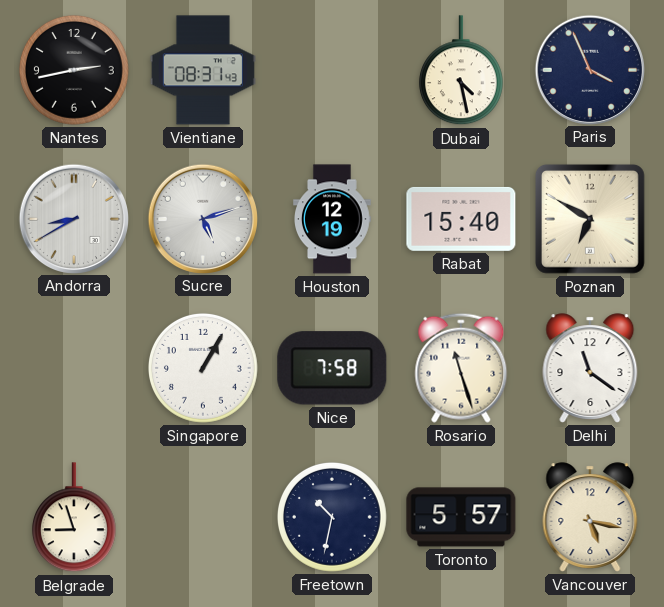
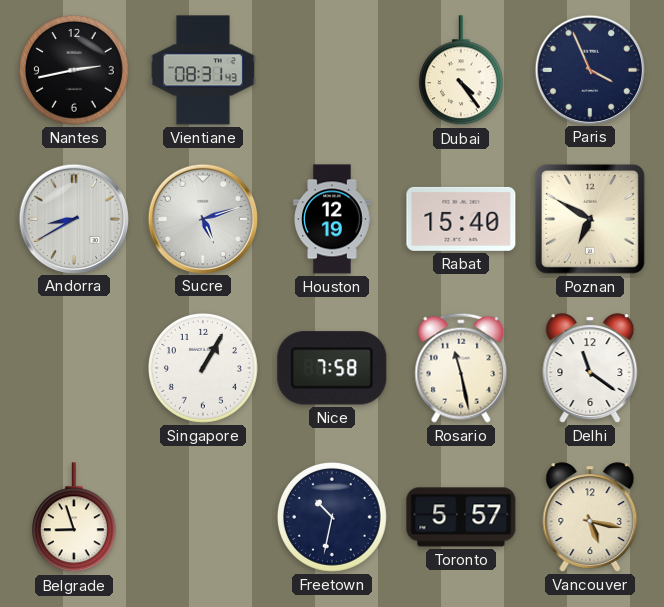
Dubai: 4:28 -> 4:24 (461, 71)
Rosario: 11:27 -> 11:28 (461, 368)
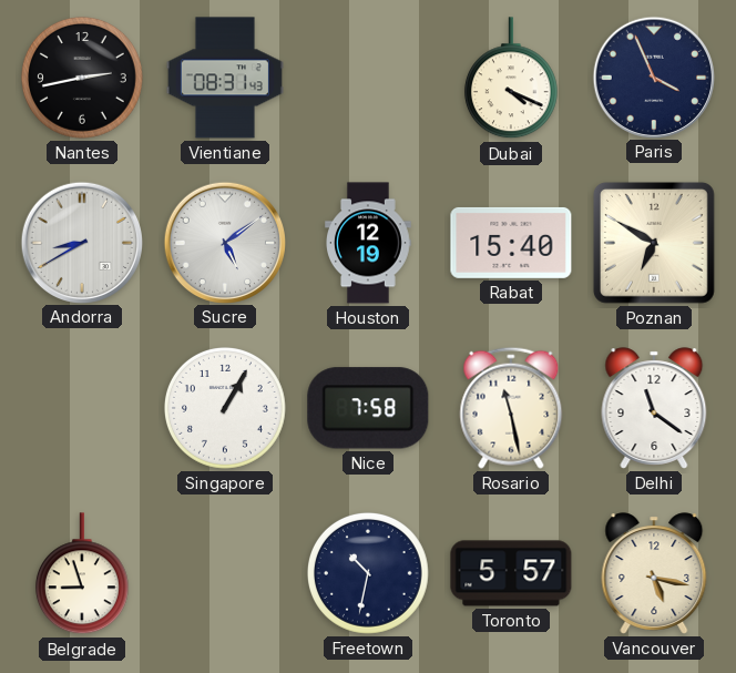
Dubai: 4:24 -> 4:19 (511, 79)
Sucre: 5:12 -> 5:09 (224, 242)
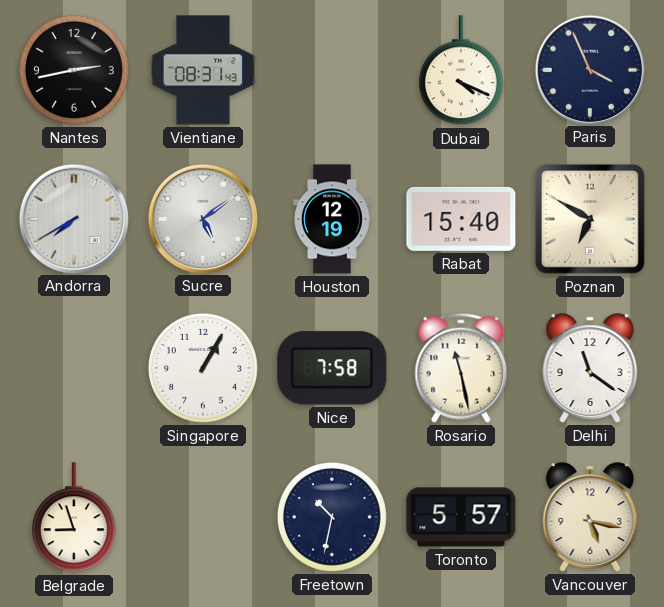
Andorra: 8:40 -> 7:40 (73, 218)
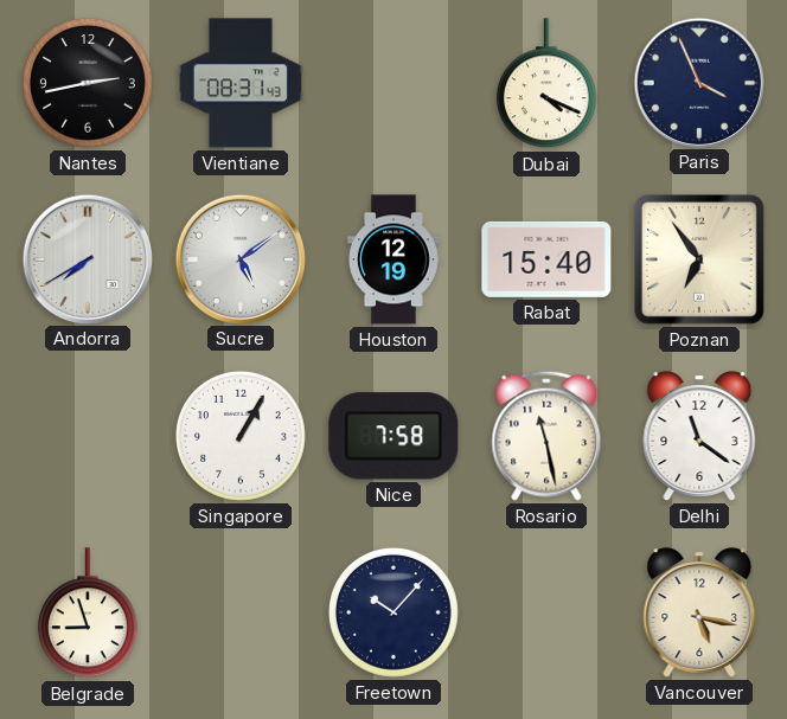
Poznan: 6:50 -> 6:54 (699, 259)
Freetown: 10:32 -> 10:07 (393, 612)
Toronto: 5:57 -> none (461, 517)
